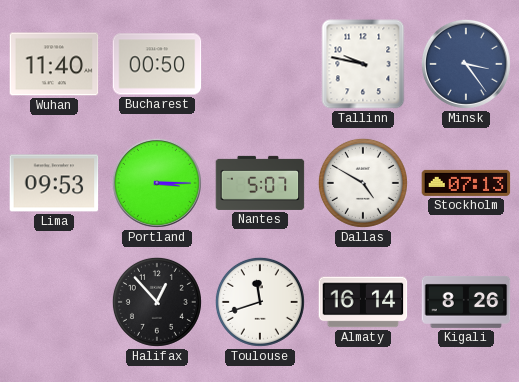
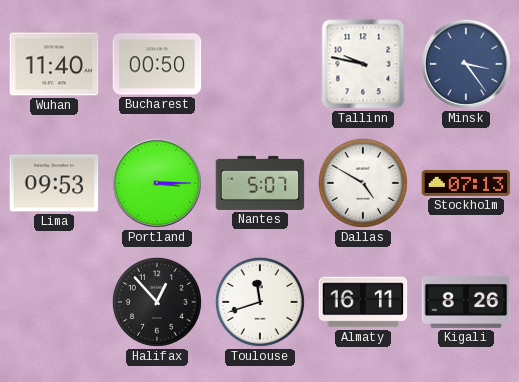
Almaty: 16:14 -> 16:11 (363, 302)
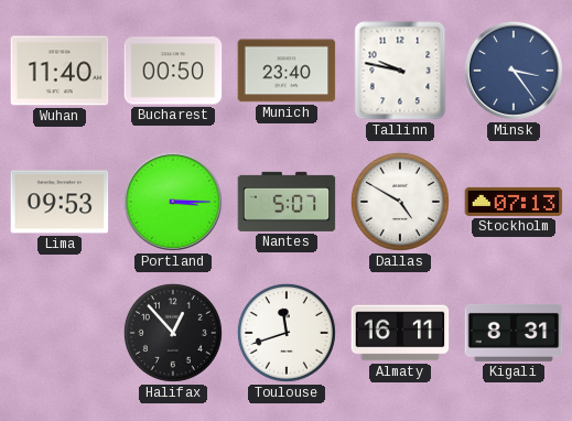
Munich: none -> 23:40 (287, 71)
Kigali: 8:26 -> 8:31 (514, 333)
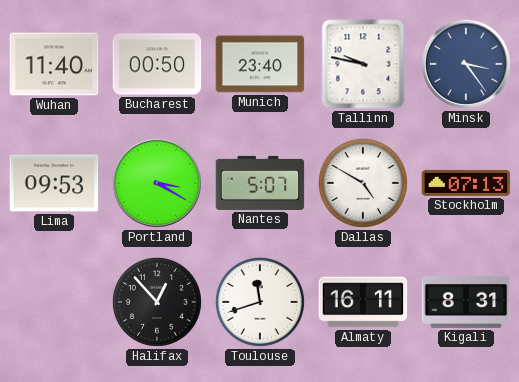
Portland: 3:15 -> 3:20 (157, 183)
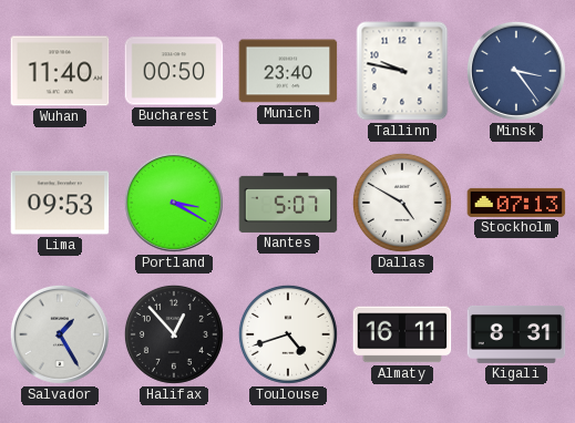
Salvador: none -> 1:25 (60, 334)
Toulouse: 11:42 -> 4:42 (288, 334)
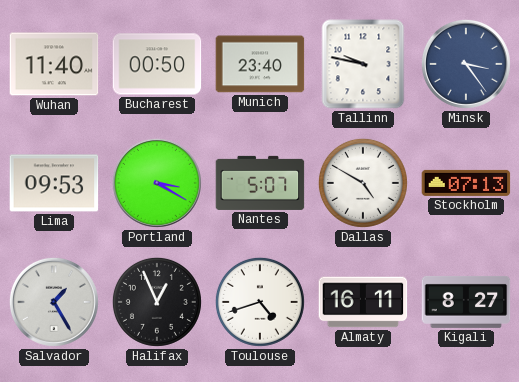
Halifax: 12:53 -> 12:56 (157, 302)
Kigali: 8:31 -> 8:27 (466, 302)
